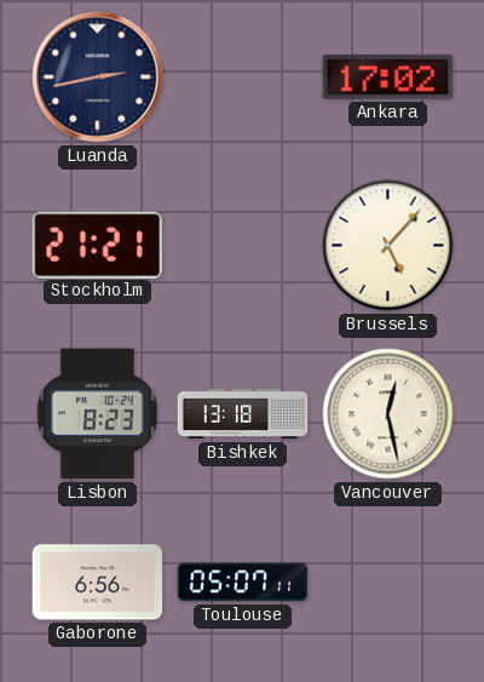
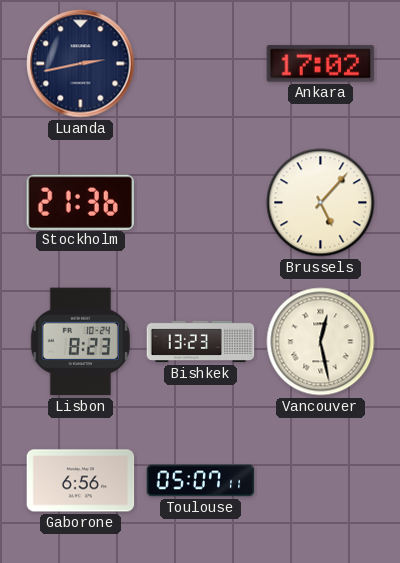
Stockholm: 21:21 -> 21:36 (80, 202)
Bishkek: 13:18 -> 13:23 (201, 342)
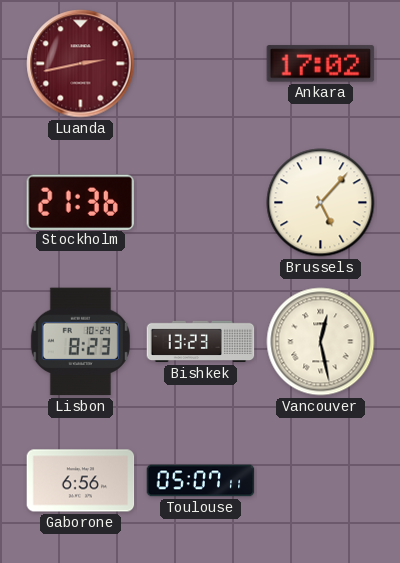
Luanda dial: navy -> burgundy (81, 64)
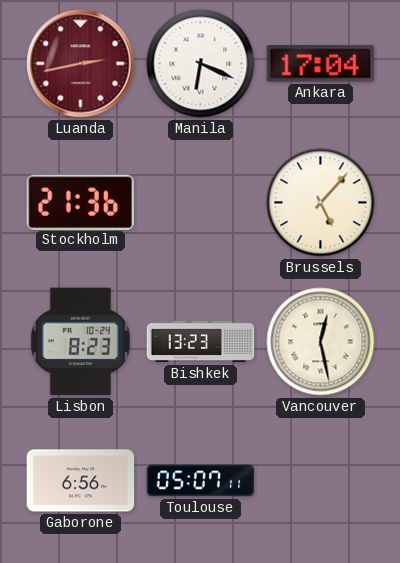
Manila: none -> 6:19 (201, 64)
Ankara: 17:02 -> 17:04 (321, 64)
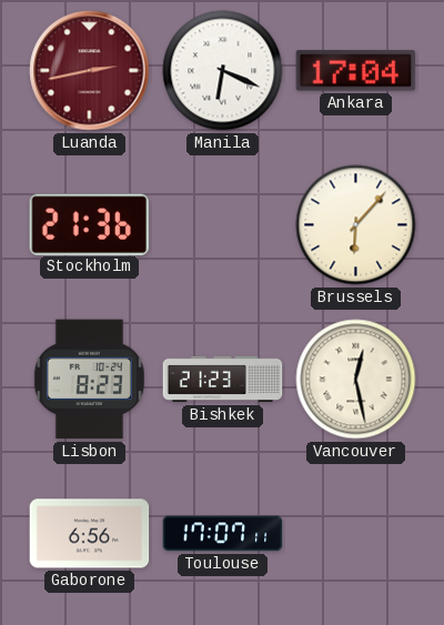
Brussels: 5:07 -> 6:07 (356, 225)
Bishkek: 13:23 -> 21:23 (223, 380)
Toulouse: 05:07 -> 17:07 (223, 534)
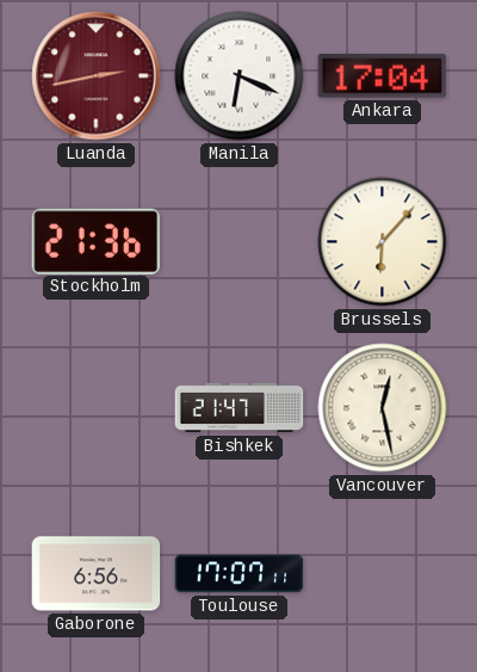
Lisbon: 8:23 -> none (89, 380)
Bishkek: 21:23 -> 21:47 (240, 408)
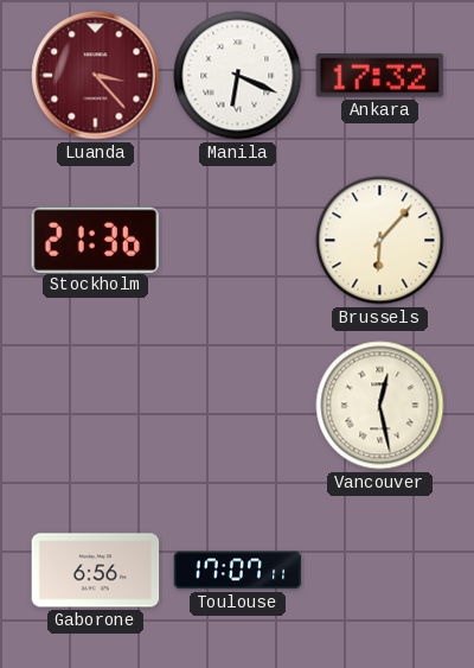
Luanda: 2:43 -> 3:23 (96, 76)
Ankara: 17:04 -> 17:32 (380, 76)
Bishkek: 21:47 -> none (240, 408)
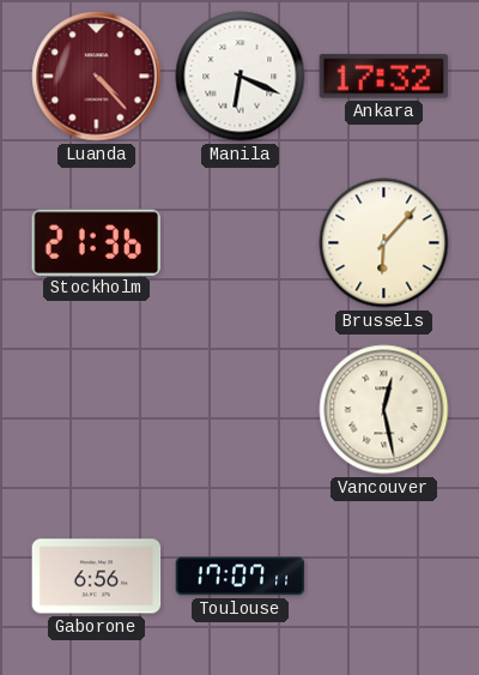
Luanda: 3:23 -> 4:23 (97, 77)
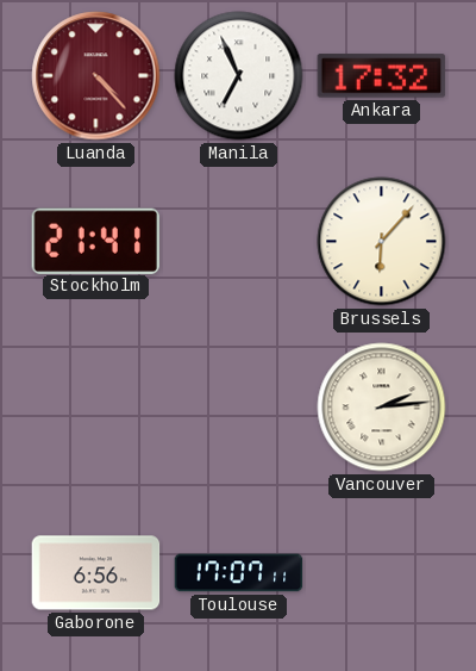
Manila: 6:19 -> 6:56 (239, 76)
Stockholm: 21:36 -> 21:41 (95, 241)
Vancouver: 12:28 -> 2:14 (382, 408)
